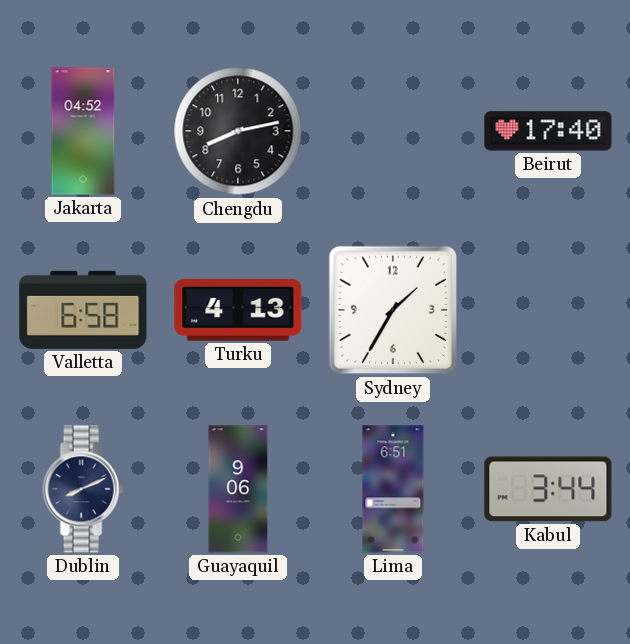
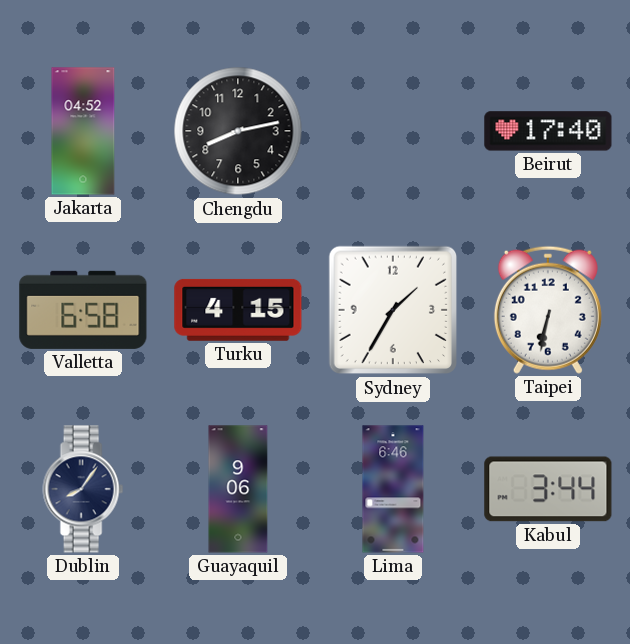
Turku: 4:13 -> 4:15 (238, 310)
Taipei: none -> 6:32 (548, 310)
Dublin: 8:11 -> 8:06 (83, 489)
Lima: 6:51 -> 6:46 (393, 489)
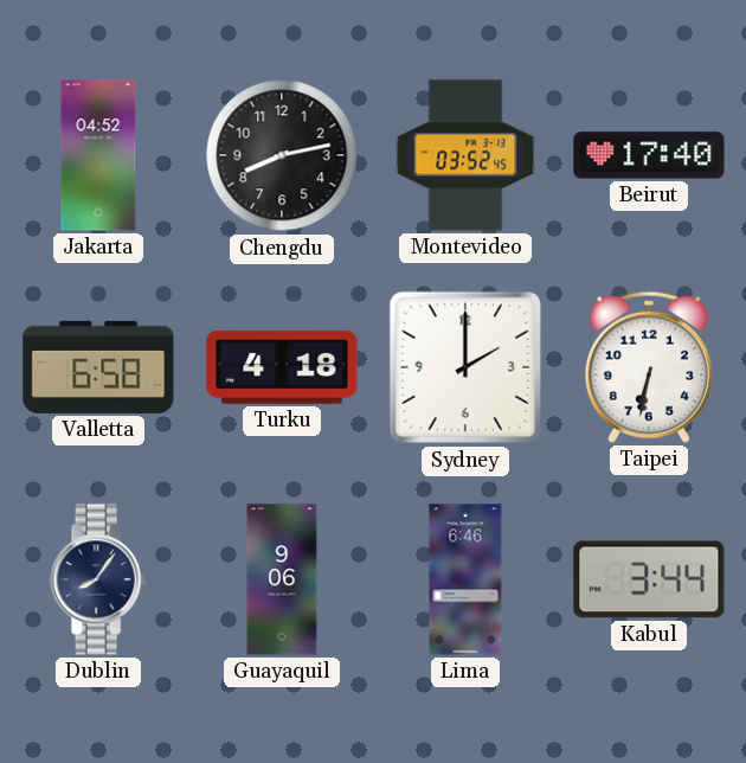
Montevideo: none -> 03:52 (465, 155)
Turku: 4:15 -> 4:18 (282, 367)
Sydney: 1:35 -> 2:00 (465, 367)
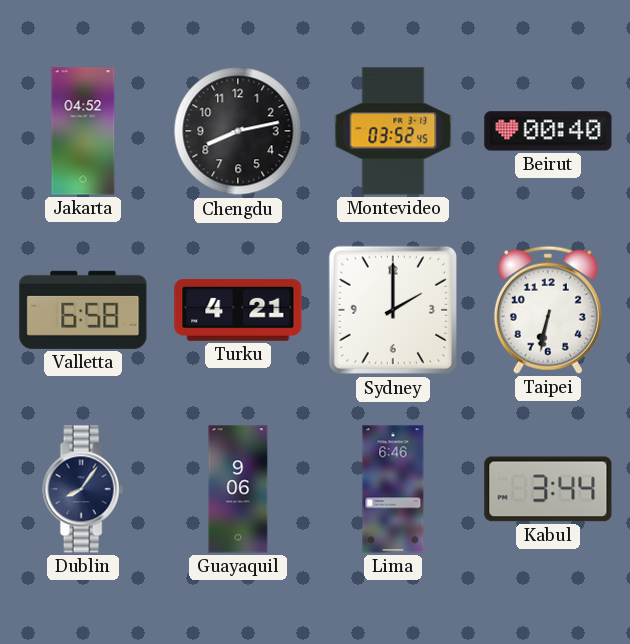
Beirut: 17:40 -> 00:40 (548, 131)
Turku: 4:18 -> 4:21 (238, 310)
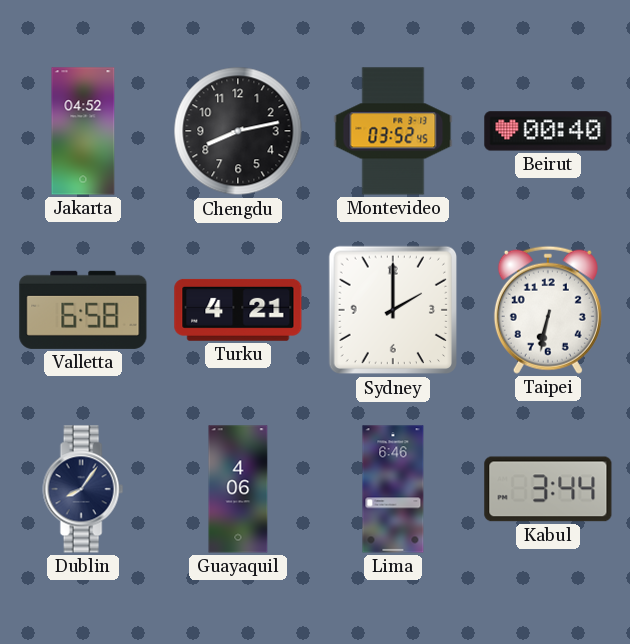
Guayaquil: 9:06 -> 4:06 (238, 489)
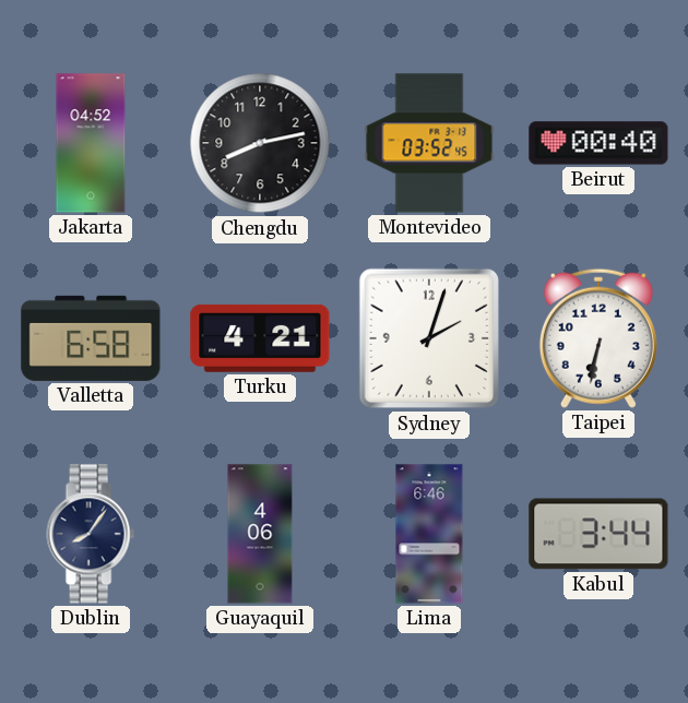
Sydney: 2:00 -> 2:03 (429, 338)
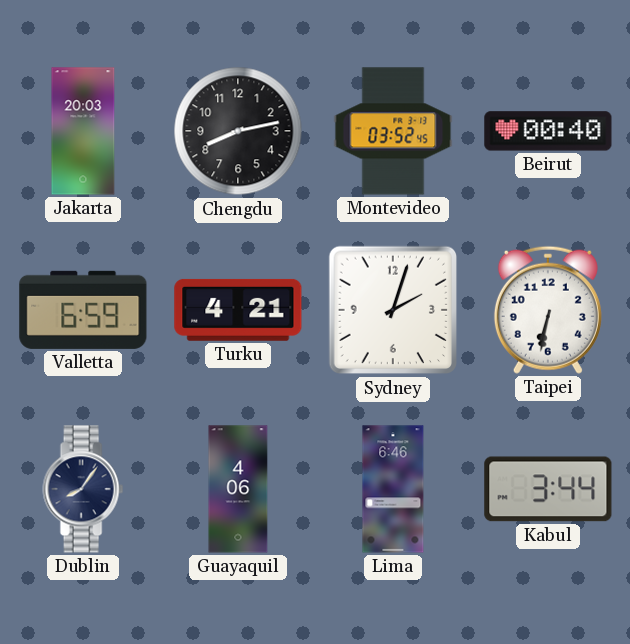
Jakarta: 04:52 -> 20:03 (83, 131)
Valletta: 6:58 -> 6:59 (83, 310)
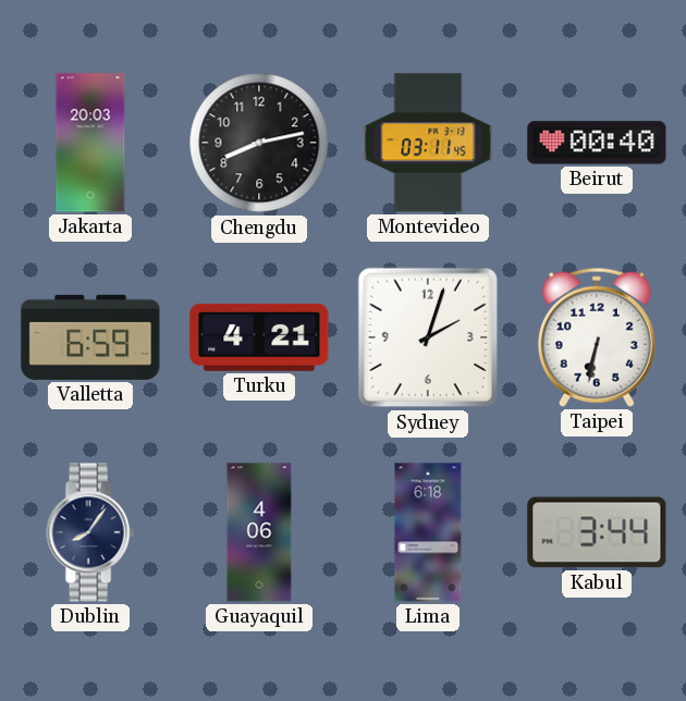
Montevideo: 03:52 -> 03:11 (428, 143)
Lima: 6:46 -> 6:18 (428, 532)
